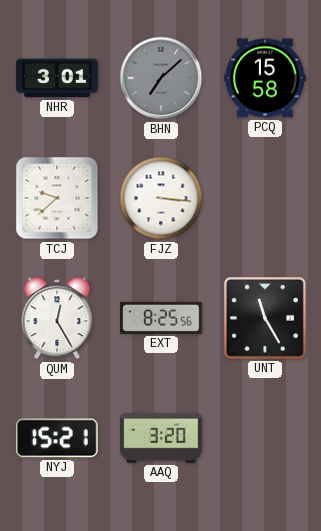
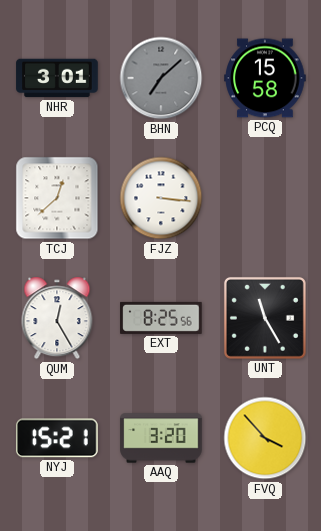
TCJ: 9:38 -> 12:38 (57, 198)
FVQ: none -> 3:53 (265, 438)
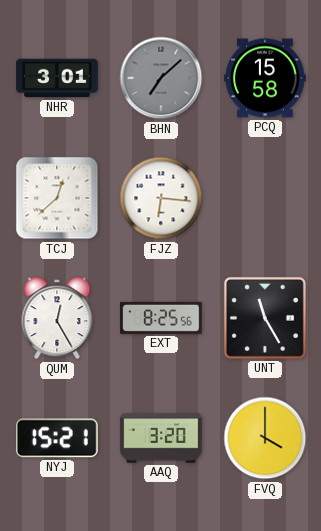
FJZ: 3:16 -> 6:16 (161, 198)
FVQ: 3:53 -> 4:00 (265, 438)
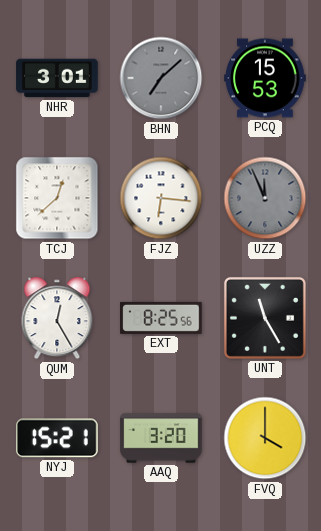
PCQ: 15:58 -> 15:53 (265, 78)
UZZ: none -> 11:56 (265, 198)
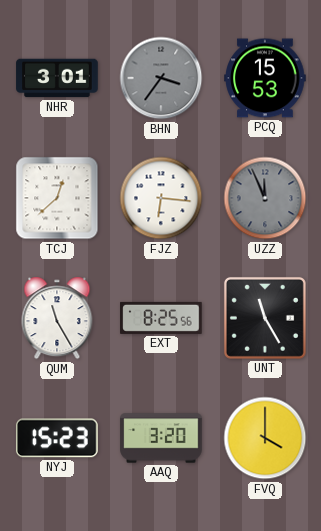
BHN: 7:08 -> 3:36 (161, 78)
QUM: 12:25 -> 11:25 (57, 318)
NYJ: 15:21 -> 15:23 (57, 438)
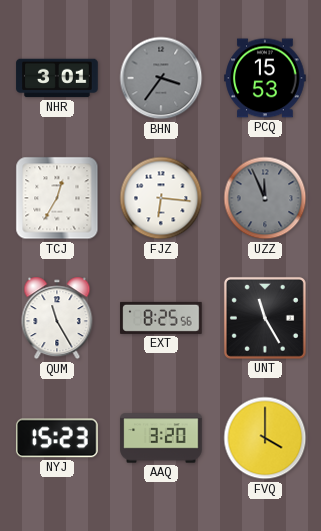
TCJ: 12:38 -> 12:35 (57, 198)
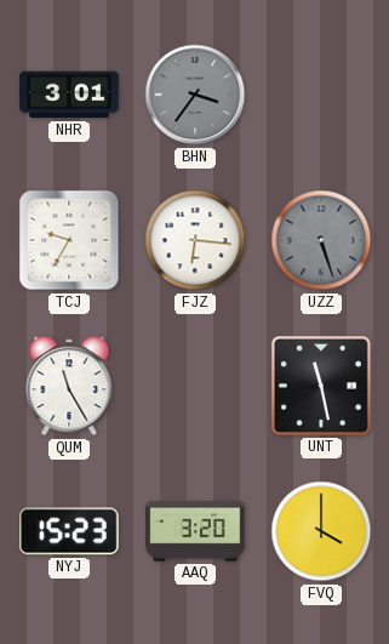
PCQ: 15:53 -> none (265, 78)
TCJ: 12:35 -> 9:35 (69, 240)
UZZ: 11:56 -> 5:27 (321, 240)
EXT: 8:25 -> none (161, 318)
UNT: 11:25 -> 11:28 (321, 386)
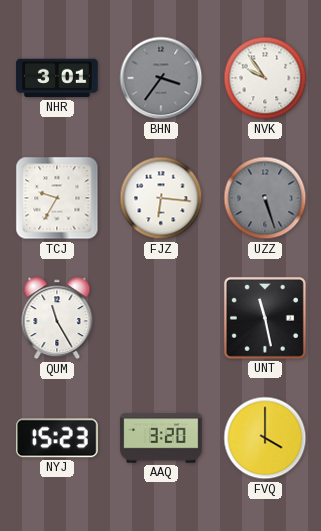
NVK: none -> 9:54 (265, 78)
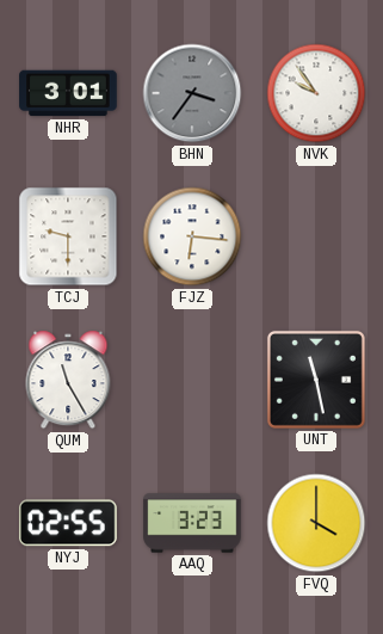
TCJ: 9:35 -> 9:30 (68, 236)
UZZ: 5:27 -> none (265, 198)
NYJ: 15:23 -> 02:55 (68, 523)
AAQ: 3:20 -> 3:23 (192, 523)
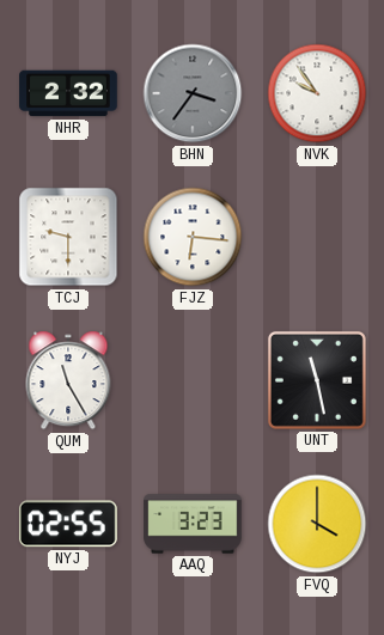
NHR: 3:01 -> 2:32 (68, 93)
